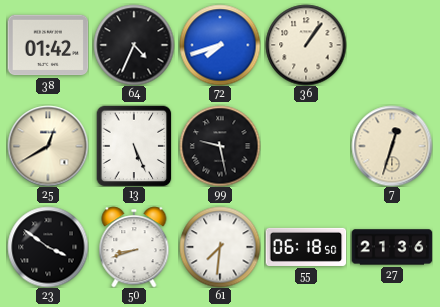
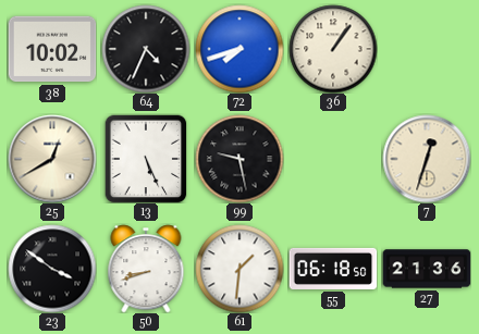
38: 01:42 -> 10:02 (52, 49)
61: 7:31 -> 1:31 (239, 269)
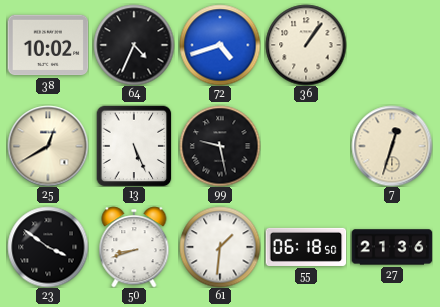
72: 7:42 -> 4:42 (220, 45)
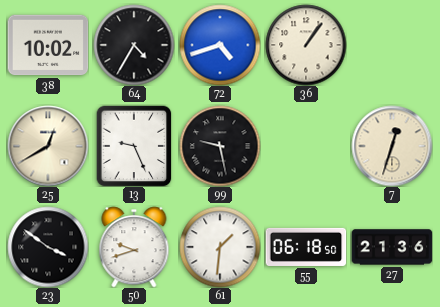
64: 4:34 -> 4:35 (134, 45)
13: 5:26 -> 9:26 (134, 146)
50: 8:42 -> 9:42 (134, 247)
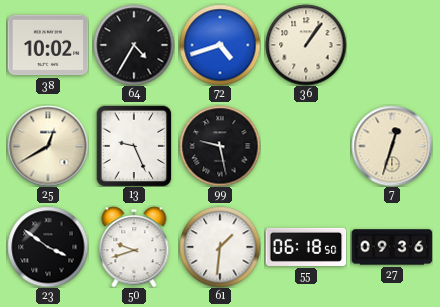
27: 21:36 -> 09:36 (392, 247)
